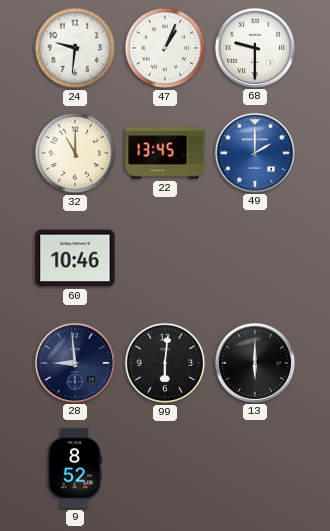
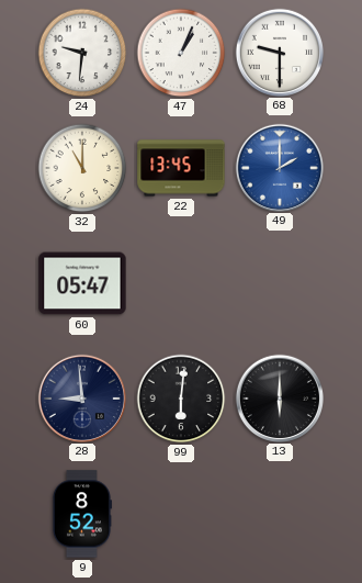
60: 10:46 -> 05:47 (82, 283)
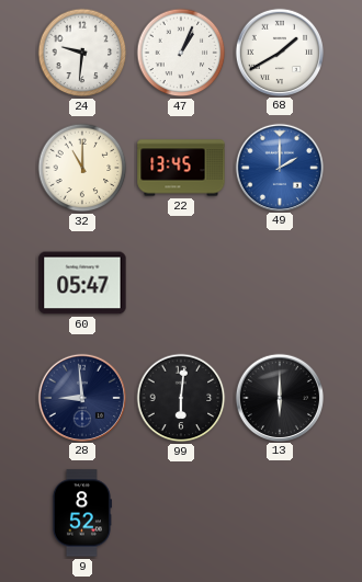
68: 9:30 -> 1:40 (279, 52)
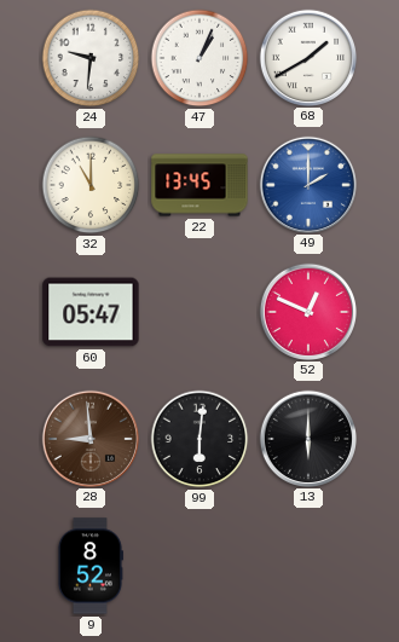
52: none -> 12:49 (307, 311)
28 dial: navy -> brown (89, 438)
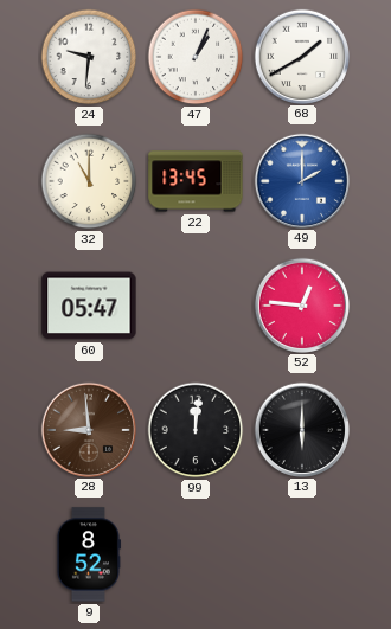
52: 12:49 -> 12:46 (301, 304)
99: 6:01 -> 12:01 (195, 430)
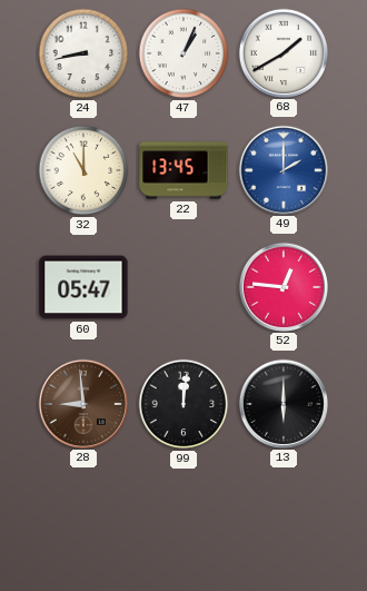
24: 9:31 -> 8:43 (83, 53)
9: 8:52 -> none (88, 554)
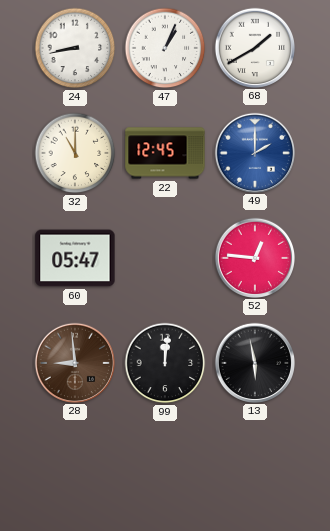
22: 13:45 -> 12:45 (165, 153)
13: 6:00 -> 5:58 (254, 362)
